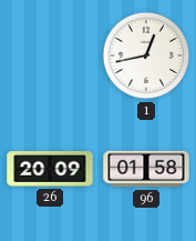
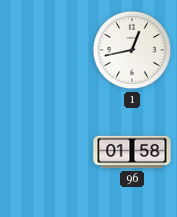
26: 20:09 -> none (50, 169)
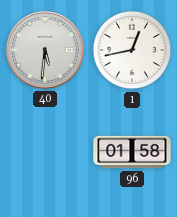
40: none -> 5:31 (45, 50)
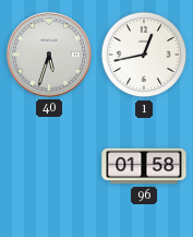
40: 5:31 -> 5:33 (49, 55)
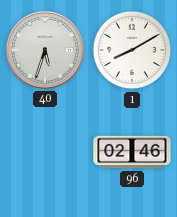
1: 12:43 -> 8:10 (132, 50)
96: 01:58 -> 02:46 (132, 152)
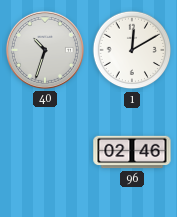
40: 5:33 -> 10:33 (45, 50)
1: 8:10 -> 12:10 (132, 50)
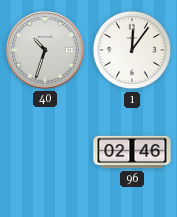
1: 12:10 -> 12:06 (132, 50)
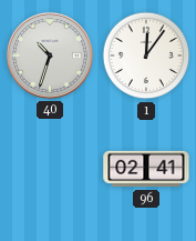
96: 02:46 -> 02:41 (146, 169)
